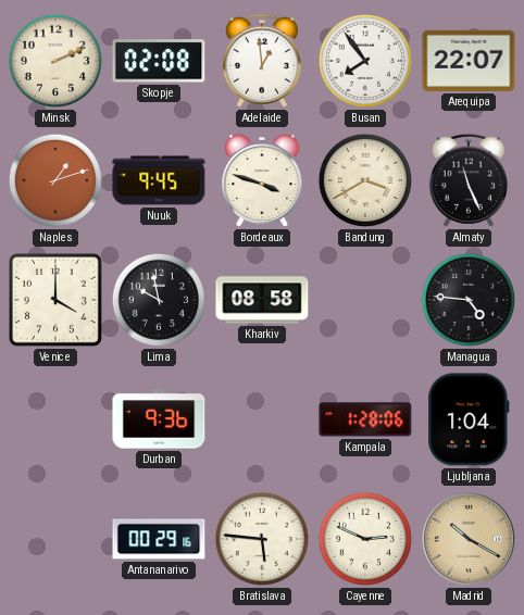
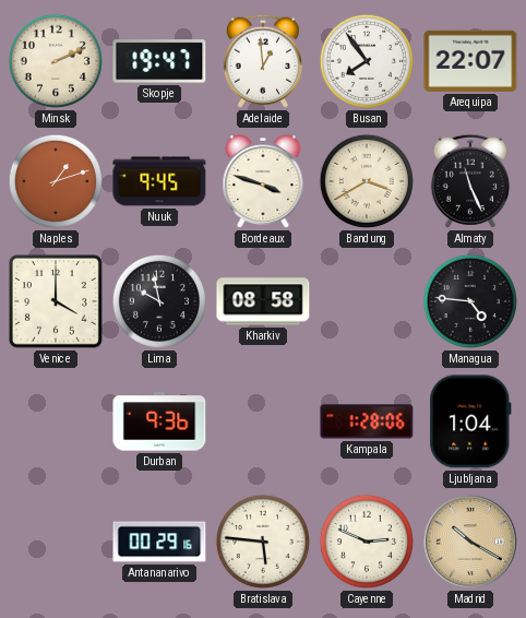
Skopje: 02:08 -> 19:47 (159, 61)
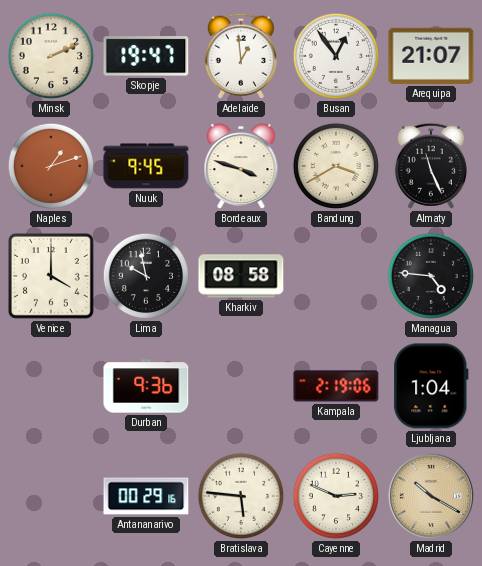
Busan: 7:54 -> 12:54 (336, 56)
Arequipa: 22:07 -> 21:07 (431, 56)
Kampala: 1:28 -> 2:19 (336, 386)
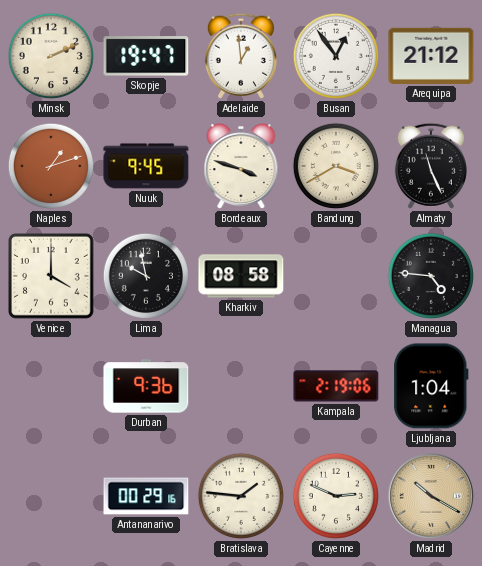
Arequipa: 21:07 -> 21:12 (431, 56)
Bratislava: 5:46 -> 1:46 (241, 496)
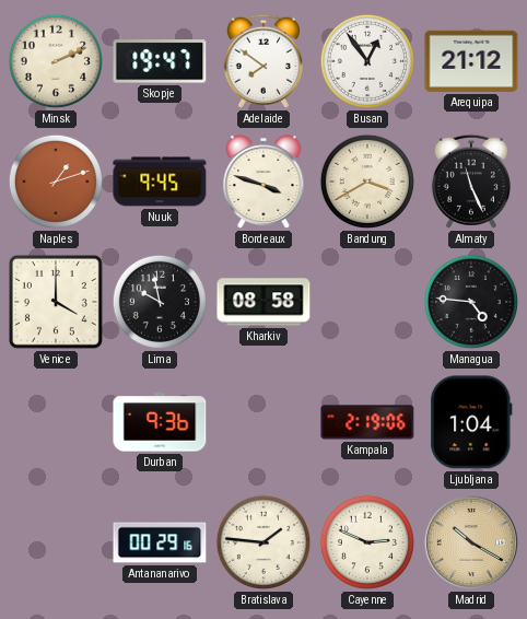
Adelaide: 12:59 -> 7:51 (263, 61)
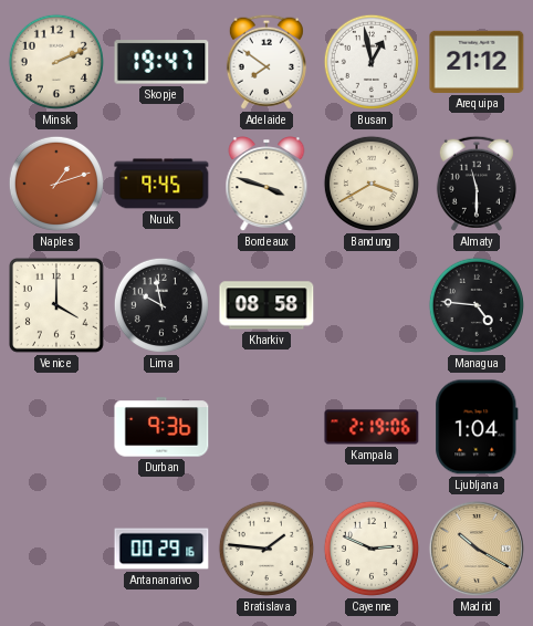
Busan: 12:54 -> 12:58 (372, 62)
Almaty: 11:26 -> 11:30 (477, 184)
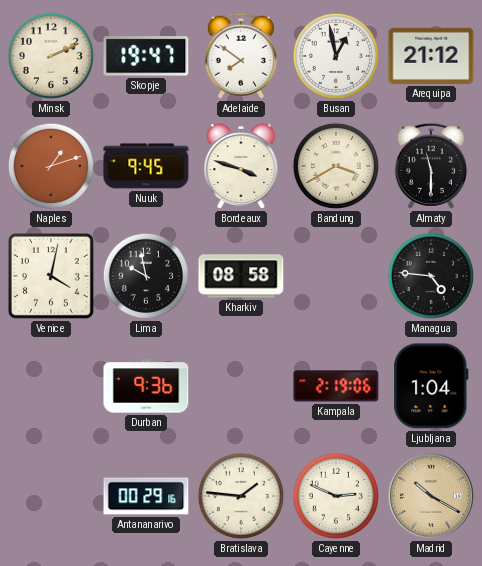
Venice: 4:00 -> 4:02 (52, 277)
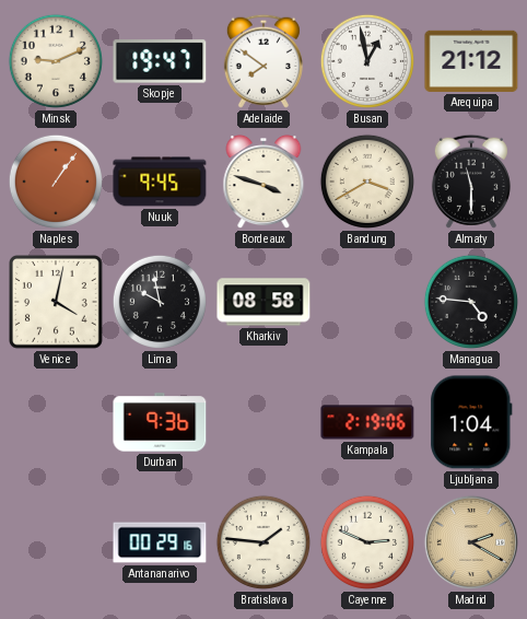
Minsk: 2:11 -> 9:11 (56, 61)
Naples: 1:12 -> 1:06 (56, 182)
Madrid: 10:20 -> 2:20 (471, 542)
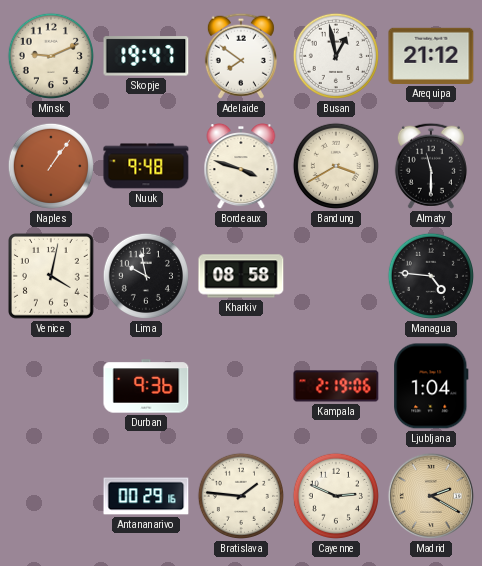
Nuuk: 9:45 -> 9:48 (146, 166)
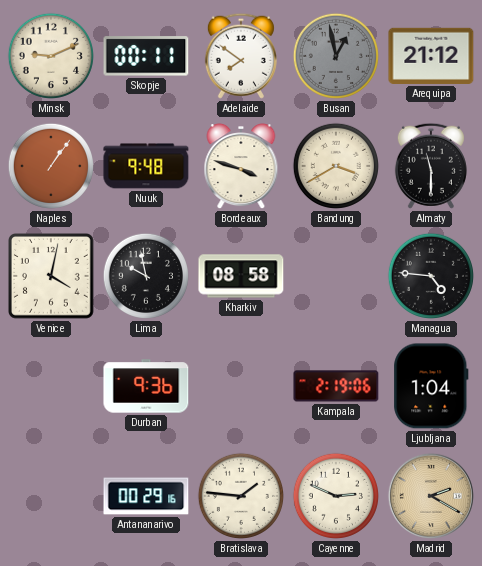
Skopje: 19:47 -> 00:11 (146, 56)
Busan dial: white -> grey (336, 56)
